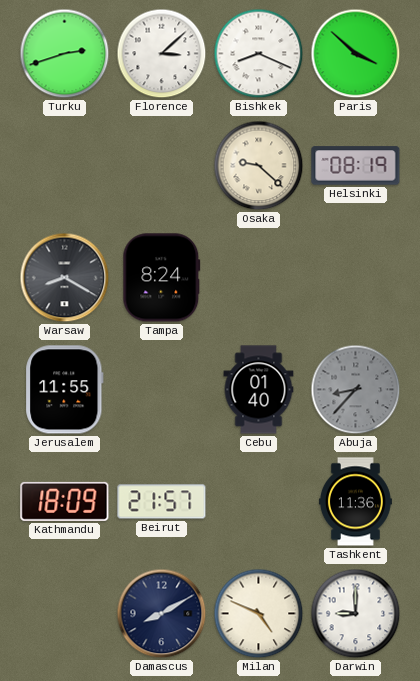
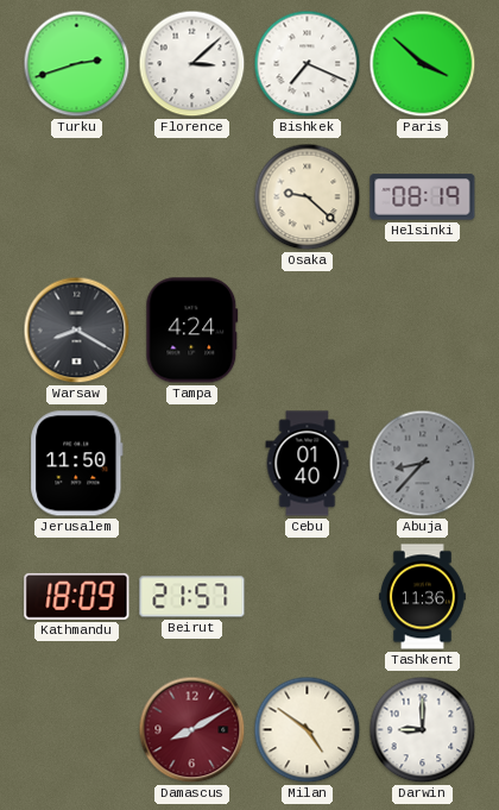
Bishkek: 8:19 -> 7:19 (308, 64)
Tampa: 8:24 -> 4:24 (192, 331)
Jerusalem: 11:55 -> 11:50 (77, 464)
Damascus dial: navy -> burgundy (192, 730)
Milan: 4:49 -> 4:51 (308, 730)
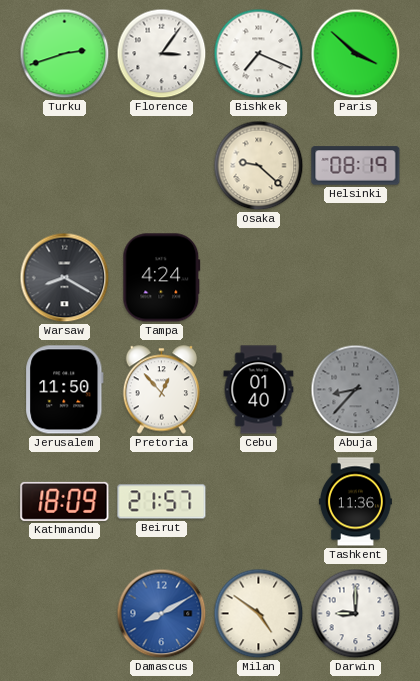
Florence: 3:08 -> 3:06 (162, 54)
Pretoria: none -> 12:53 (162, 390)
Damascus dial: burgundy -> blue (162, 614)
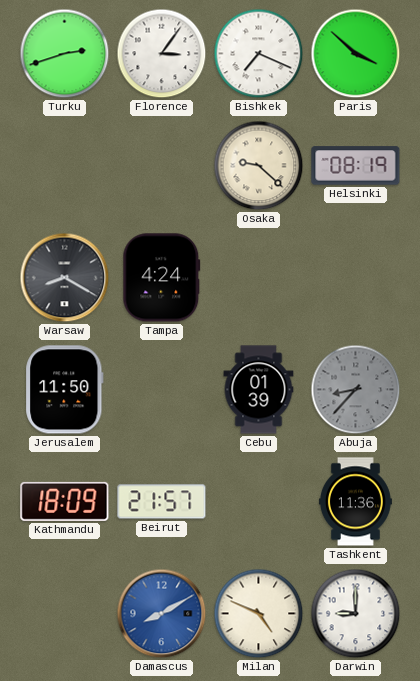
Pretoria: 12:53 -> none (162, 390)
Cebu: 01:40 -> 01:39 (259, 390)
Milan: 4:51 -> 4:49 (259, 614)
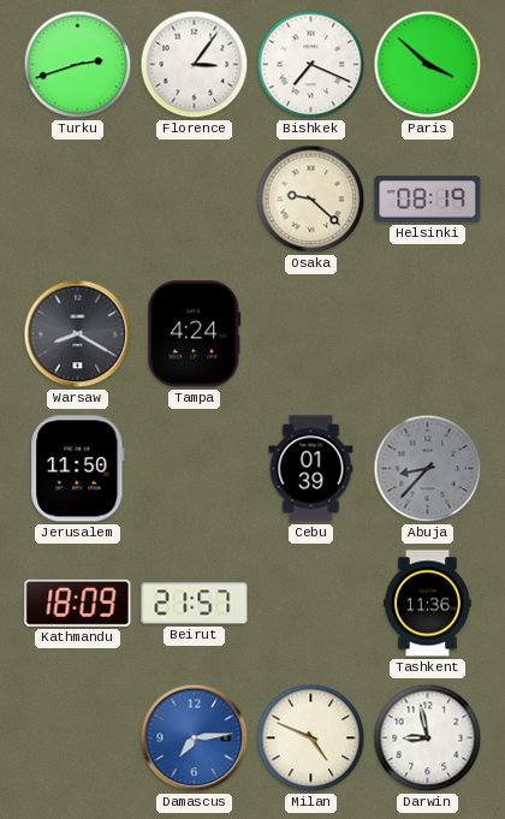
Damascus: 8:10 -> 7:14 (195, 738)
Darwin: 9:00 -> 8:58 (428, 738)
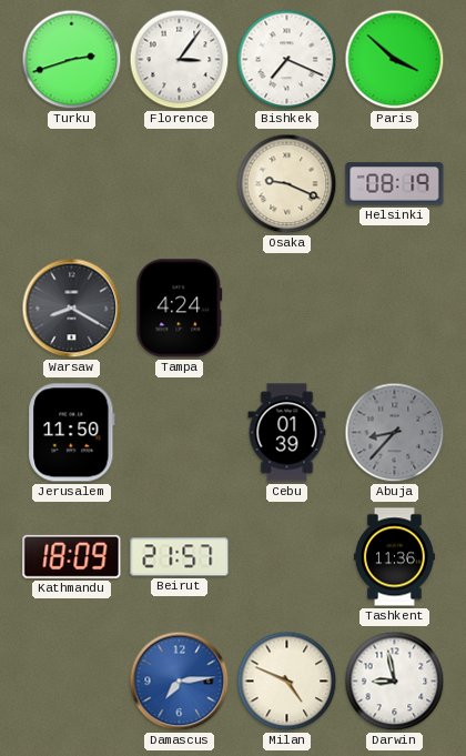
Osaka: 9:22 -> 9:19 (287, 184)
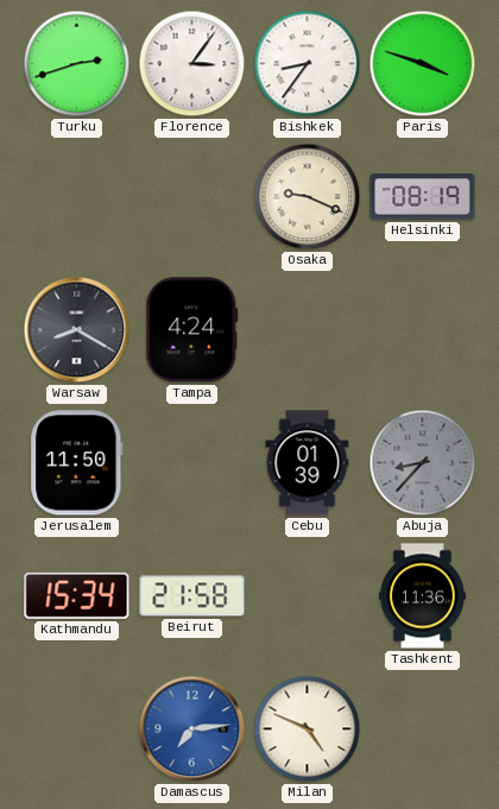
Bishkek: 7:19 -> 8:36 (308, 64)
Paris: 3:52 -> 3:48 (423, 64)
Kathmandu: 18:09 -> 15:34 (77, 595)
Beirut: 21:57 -> 21:58 (192, 596)
Darwin: 8:58 -> none (395, 682)
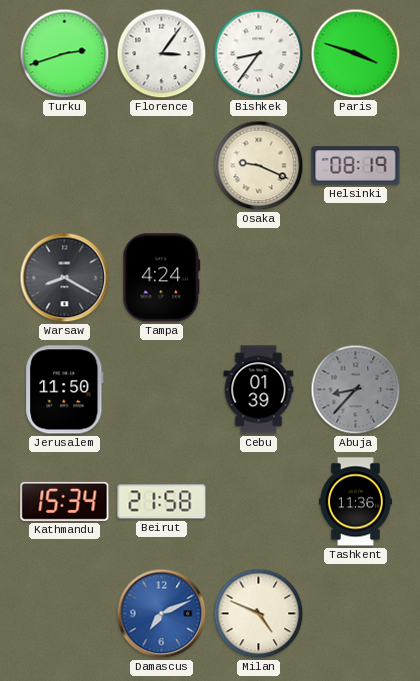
Damascus: 7:14 -> 7:11 (162, 614)
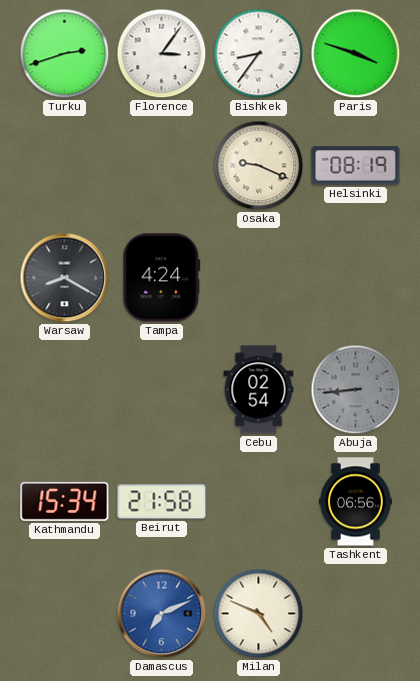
Jerusalem: 11:50 -> none (65, 390)
Cebu: 01:39 -> 02:54 (259, 390)
Abuja: 8:37 -> 8:44 (356, 390)
Tashkent: 11:36 -> 06:56 (355, 502)
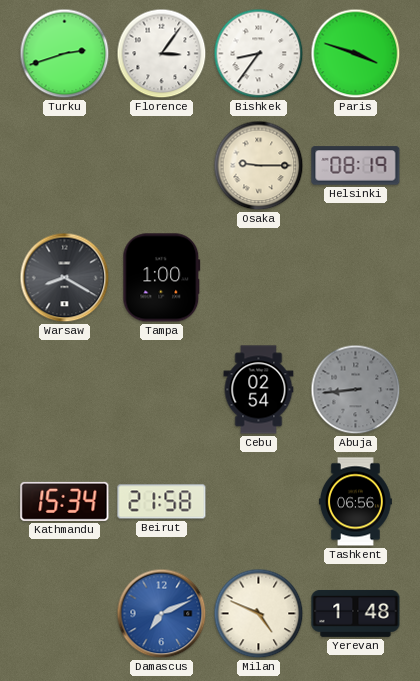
Osaka: 9:19 -> 9:15 (259, 166)
Tampa: 4:24 -> 1:00 (162, 278)
Yerevan: none -> 1:48 (356, 613)
